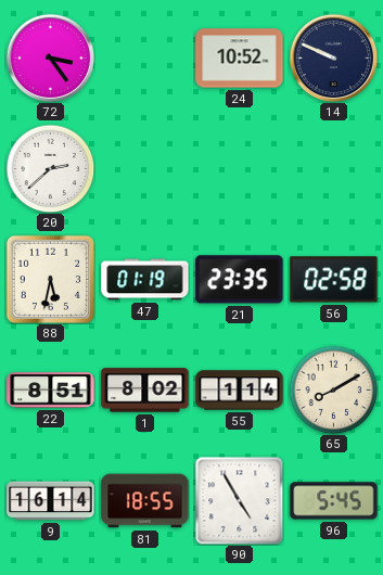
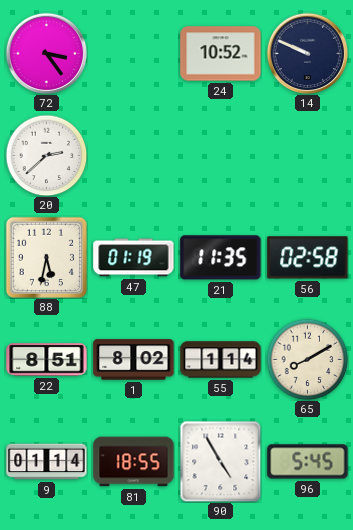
21: 23:35 -> 11:35 (221, 258)
9: 16:14 -> 01:14 (47, 462)
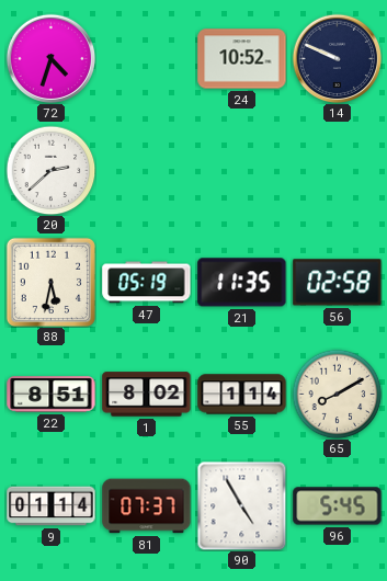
72: 3:24 -> 4:33 (50, 58)
47: 01:19 -> 05:19 (147, 283)
81: 18:55 -> 07:37 (147, 506)
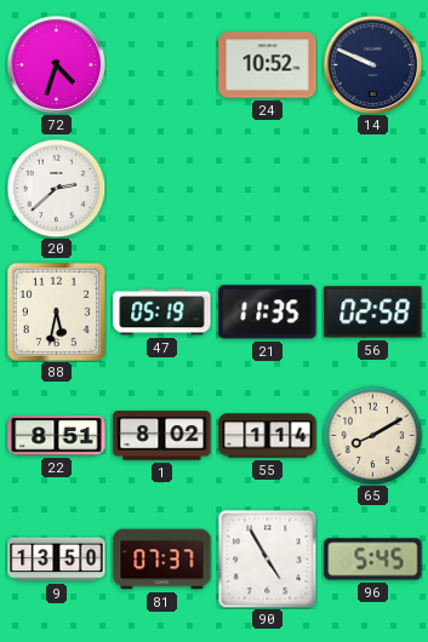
9: 01:14 -> 13:50 (57, 560)
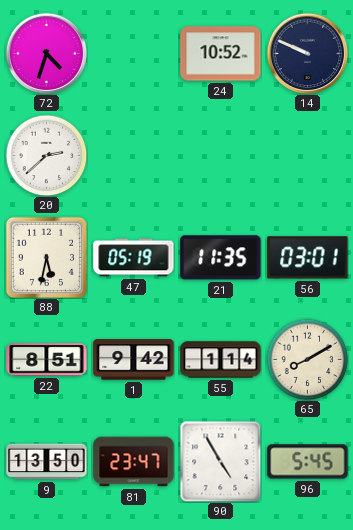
56: 02:58 -> 03:01 (308, 258)
1: 8:02 -> 9:42 (134, 360)
81: 07:37 -> 23:47 (134, 462)
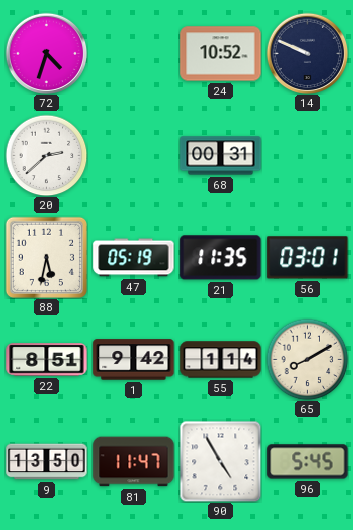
68: none -> 00:31 (221, 156)
81: 23:47 -> 11:47 (134, 462)
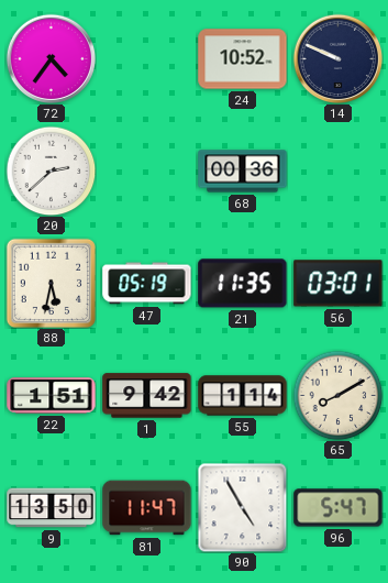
72: 4:33 -> 4:36 (51, 58)
68: 00:31 -> 00:36 (243, 172)
22: 8:51 -> 1:51 (52, 396)
96: 5:45 -> 5:47 (339, 508)
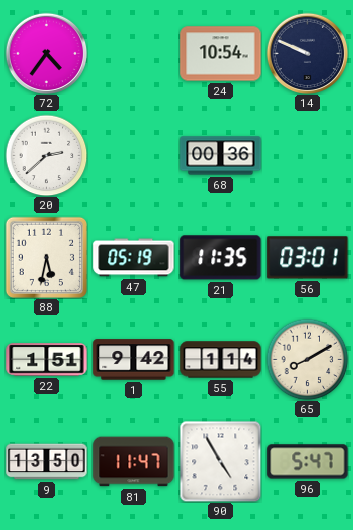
24: 10:52 -> 10:54 (221, 54)
